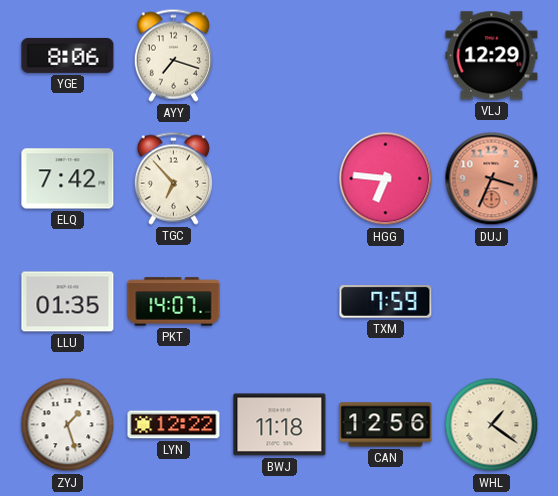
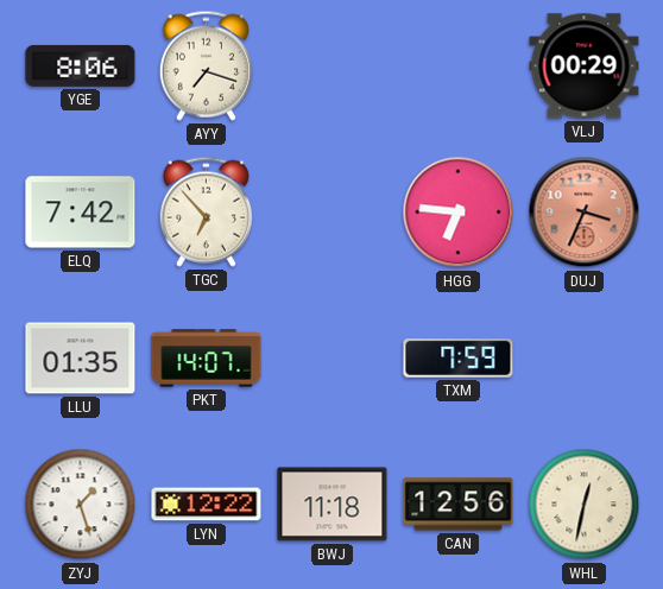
VLJ: 12:29 -> 00:29 (585, 66)
WHL: 1:21 -> 12:32 (585, 505)
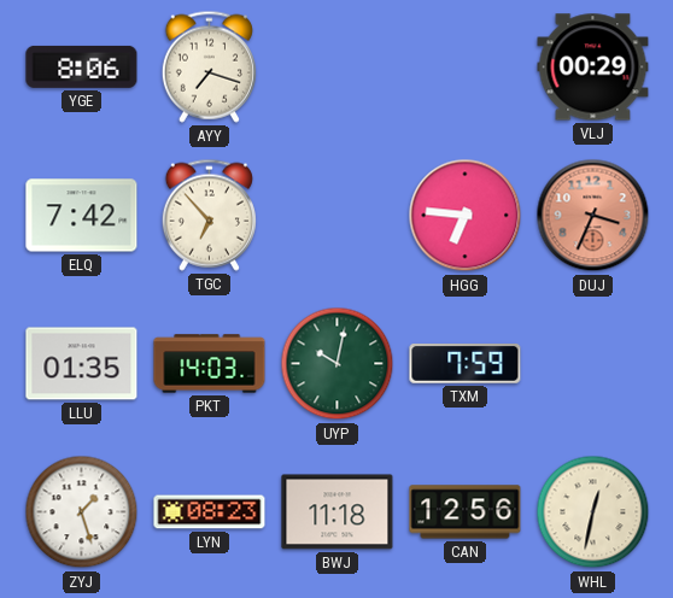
PKT: 14:07 -> 14:03 (210, 364)
UYP: none -> 10:02 (338, 364)
LYN: 12:22 -> 08:23 (210, 512)
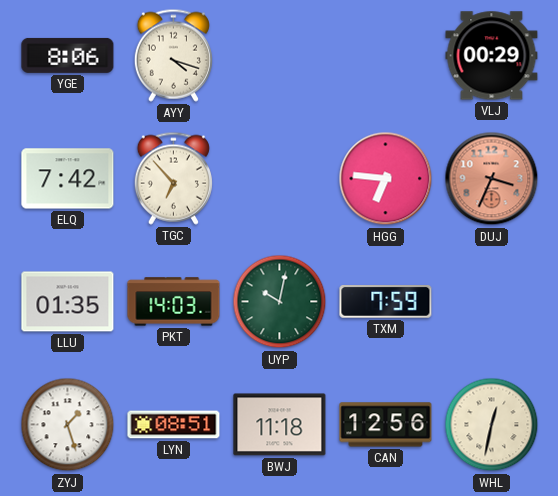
AYY: 7:18 -> 4:18 (173, 55)
LYN: 08:23 -> 08:51 (174, 425)
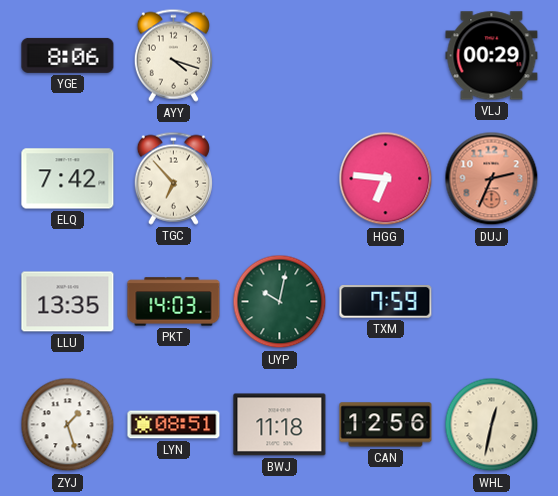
DUJ: 3:34 -> 2:34 (492, 179)
LLU: 01:35 -> 13:35 (68, 302)
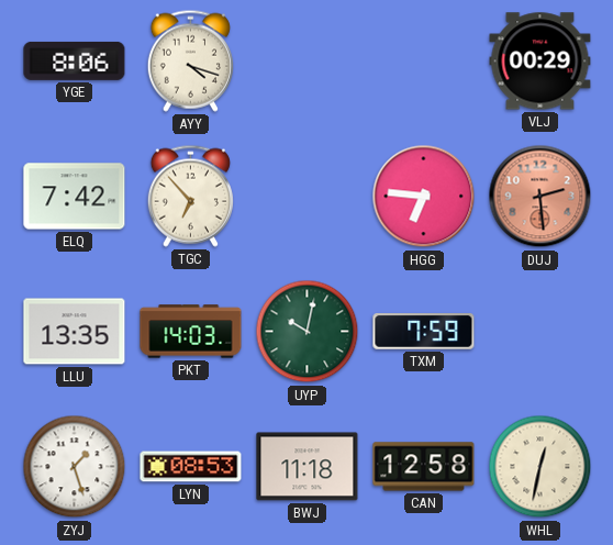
DUJ: 2:34 -> 2:29 (540, 197)
LYN: 08:51 -> 08:53 (191, 467)
CAN: 12:56 -> 12:58 (424, 467)
